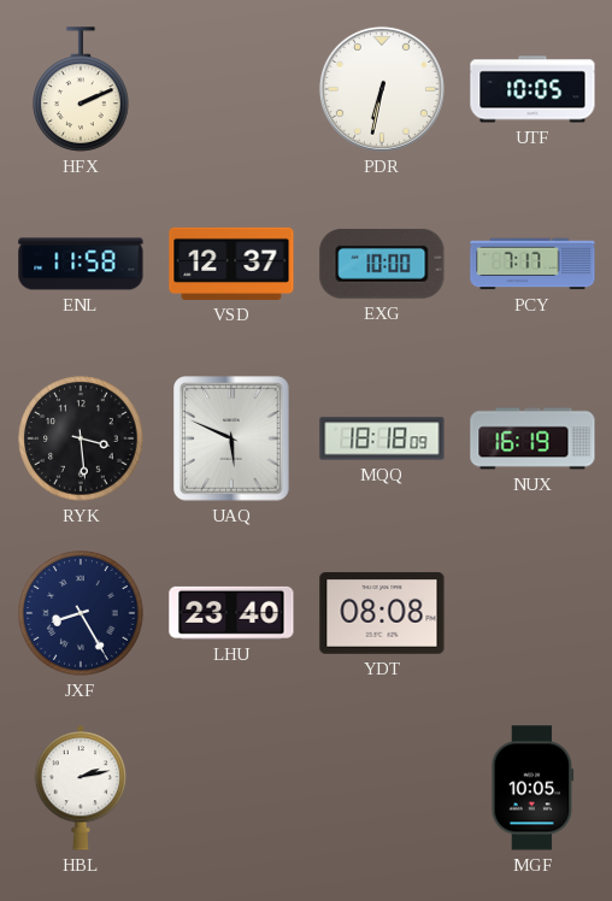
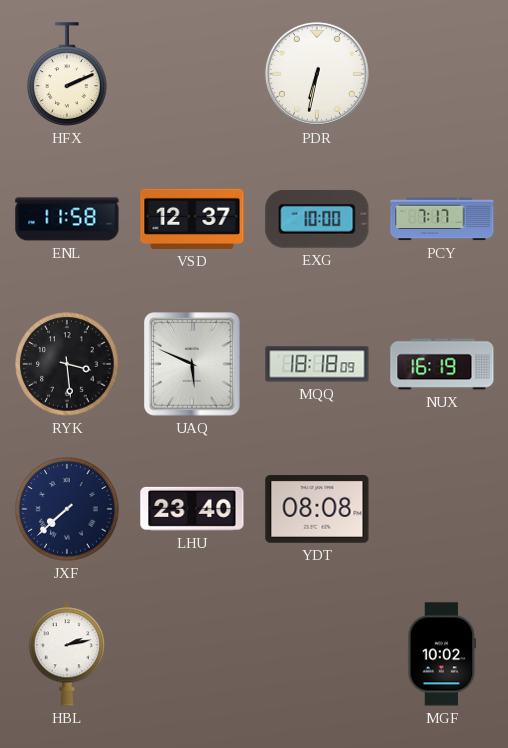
UTF: 10:05 -> none (532, 89)
JXF: 8:25 -> 7:38 (67, 509)
MGF: 10:05 -> 10:02 (442, 654)
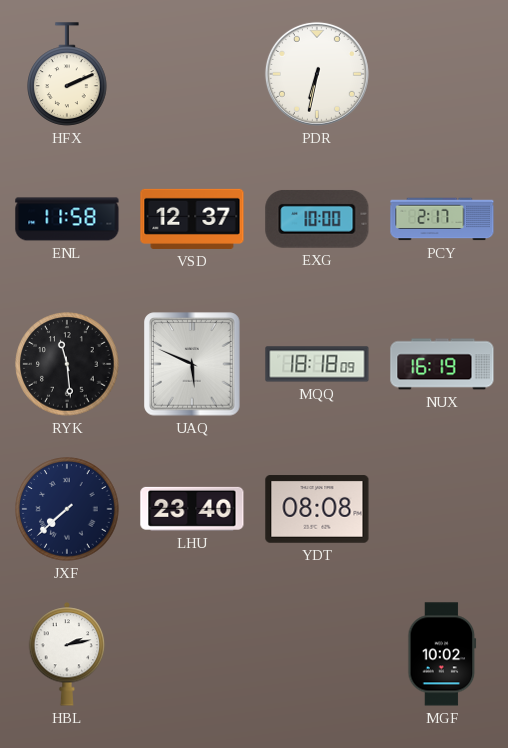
PCY: 7:17 -> 2:17 (442, 219)
RYK: 3:29 -> 11:29 (67, 364)
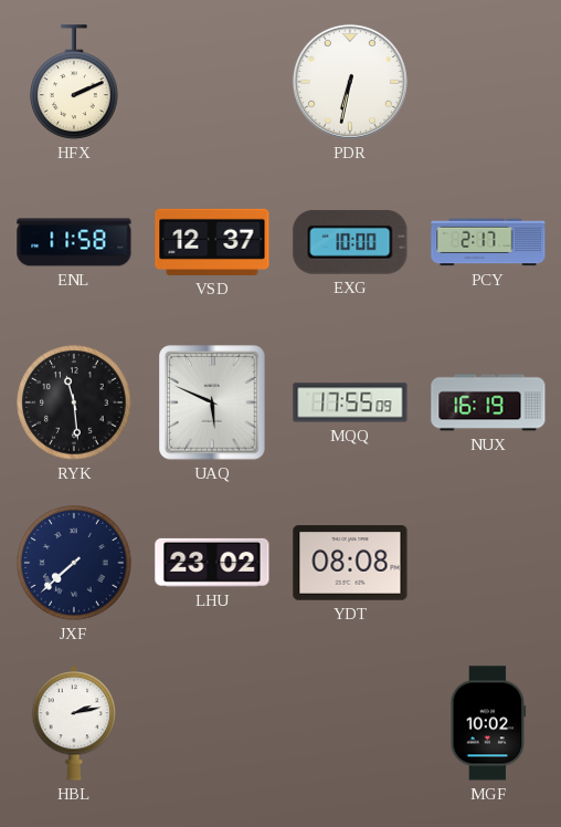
MQQ: 18:18 -> 17:55 (350, 402)
LHU: 23:40 -> 23:02 (212, 563)
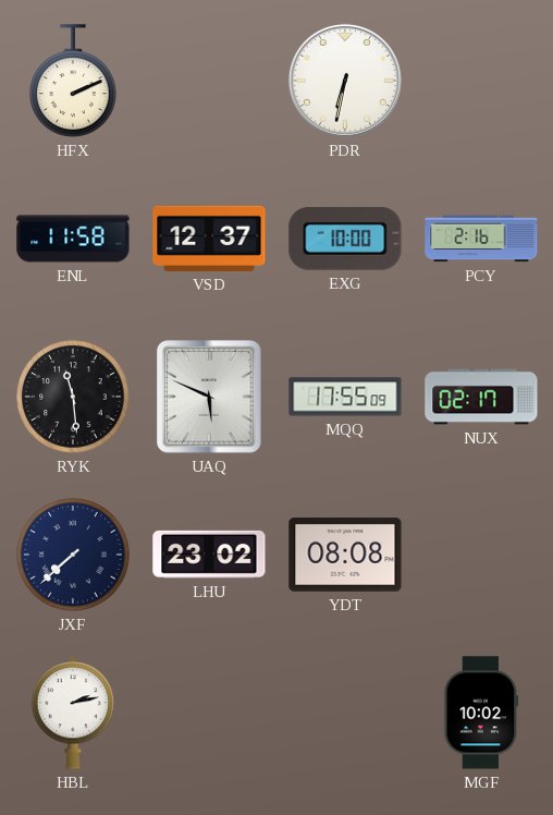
PCY: 2:17 -> 2:16 (481, 239)
NUX: 16:19 -> 02:17 (481, 397)
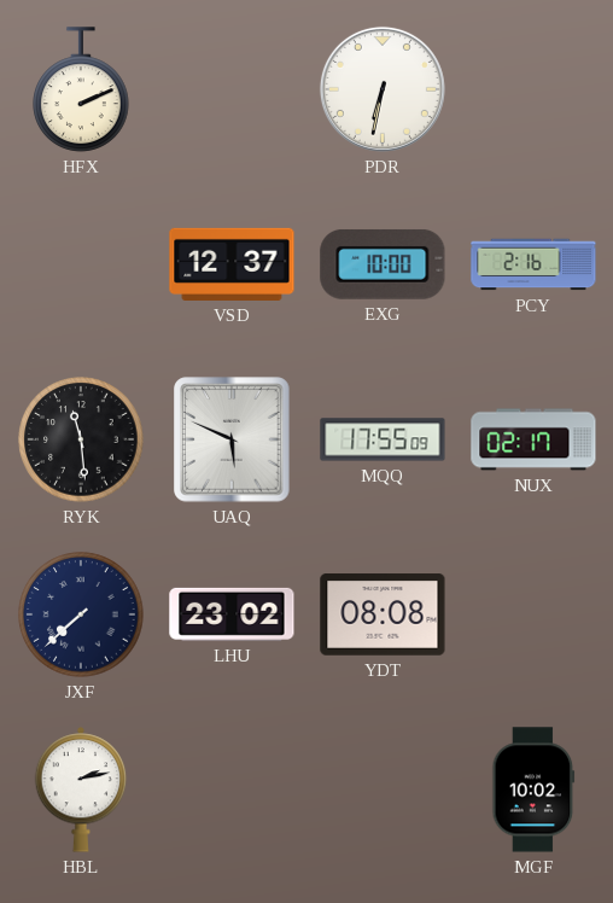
ENL: 11:58 -> none (73, 239)
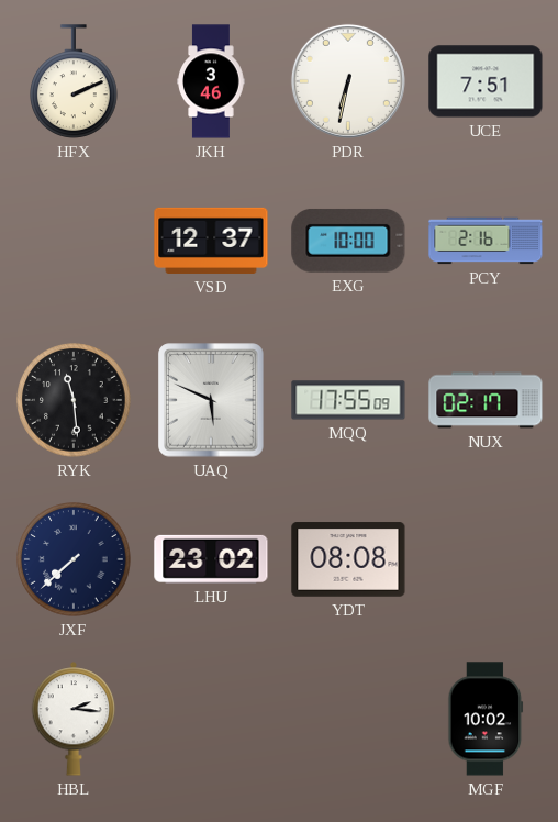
JKH: none -> 3:46 (211, 81)
UCE: none -> 7:51 (486, 81)
HBL: 2:13 -> 2:16 (74, 719)
